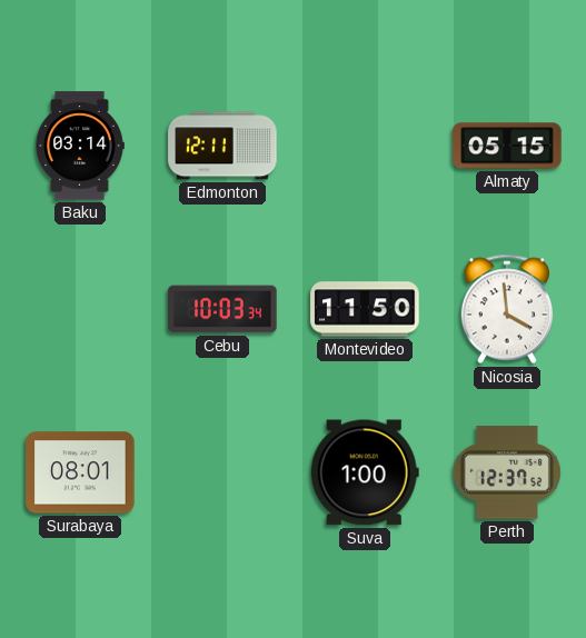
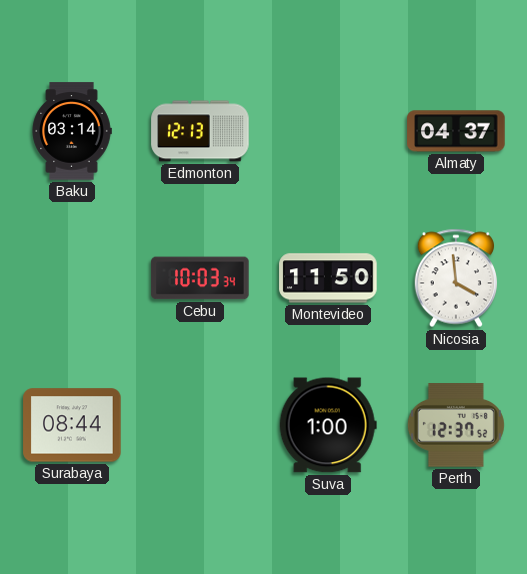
Edmonton: 12:11 -> 12:13 (200, 131)
Almaty: 05:15 -> 04:37 (456, 131)
Surabaya: 08:01 -> 08:44 (72, 425)
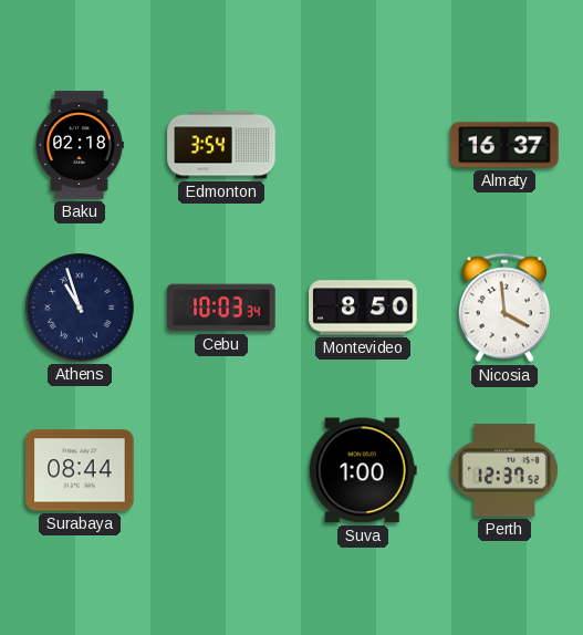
Baku: 03:14 -> 02:18 (80, 145)
Edmonton: 12:13 -> 3:54 (221, 145)
Almaty: 04:37 -> 16:37 (504, 145)
Athens: none -> 10:57 (80, 308)
Montevideo: 11:50 -> 8:50 (363, 308)
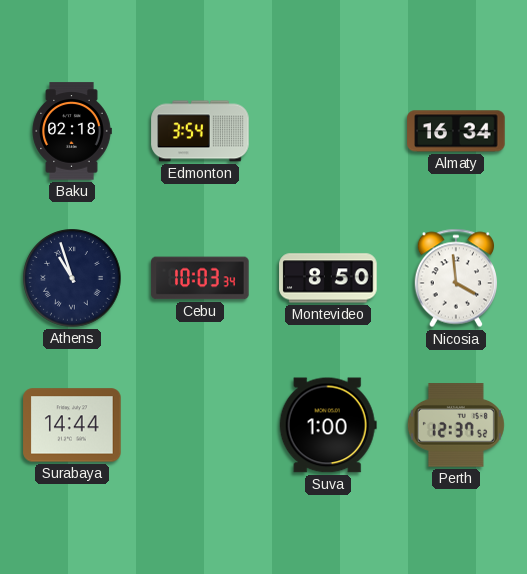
Almaty: 16:37 -> 16:34 (456, 131)
Surabaya: 08:44 -> 14:44 (72, 425)
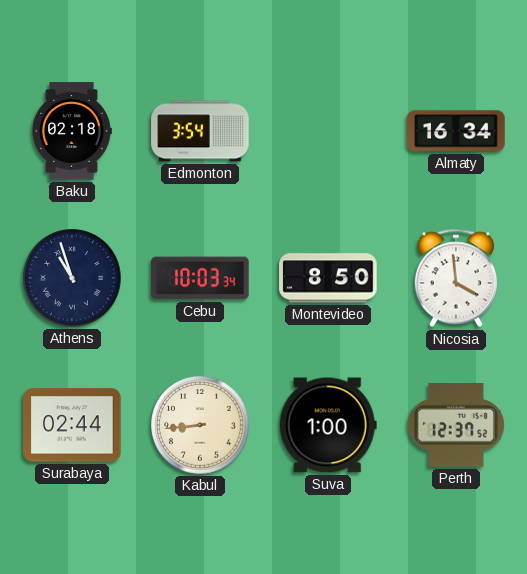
Surabaya: 14:44 -> 02:44 (72, 425)
Kabul: none -> 8:44 (200, 425)
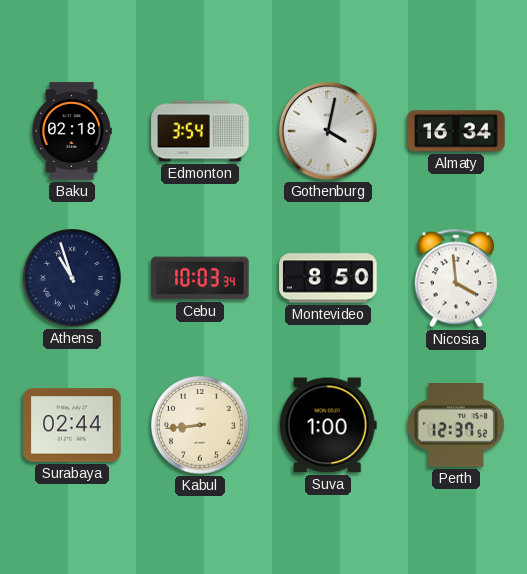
Gothenburg: none -> 4:02 (328, 131)
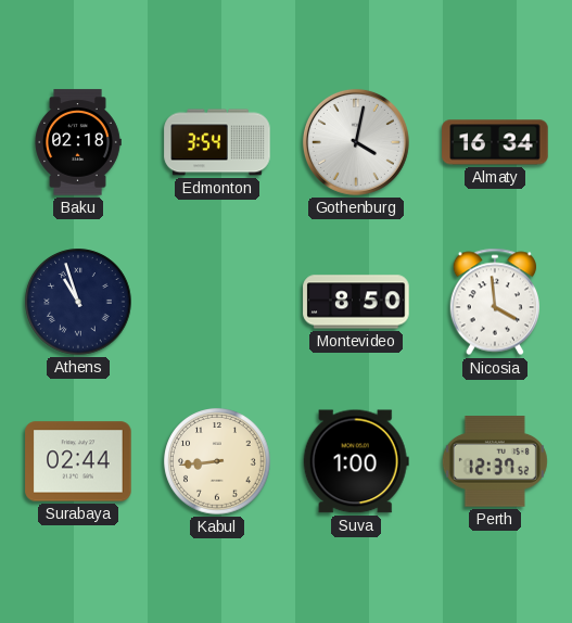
Cebu: 10:03 -> none (200, 278)
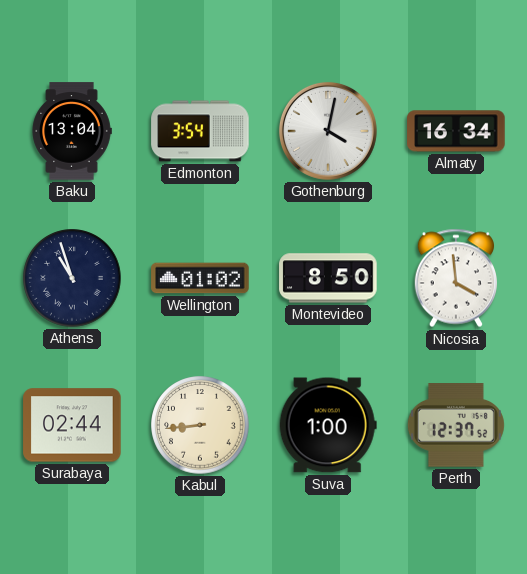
Baku: 02:18 -> 13:04 (72, 131)
Wellington: none -> 01:02 (200, 278)
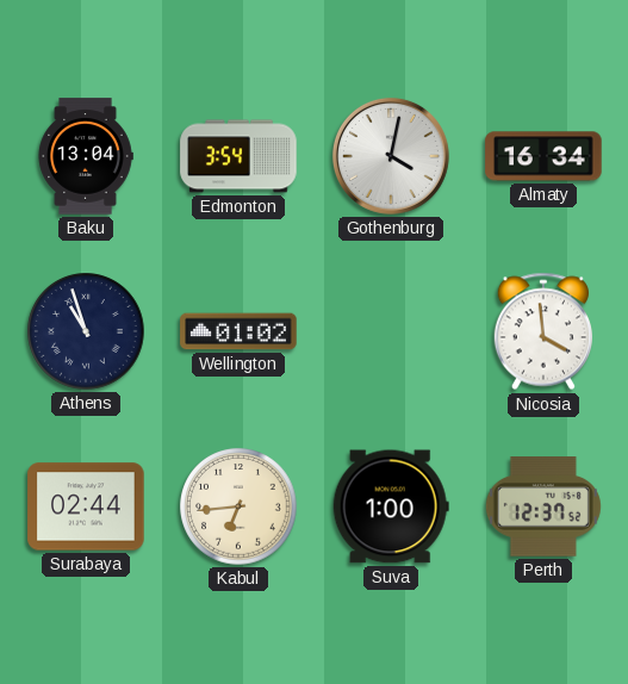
Montevideo: 8:50 -> none (328, 278)
Kabul: 8:44 -> 6:44 (238, 506)
